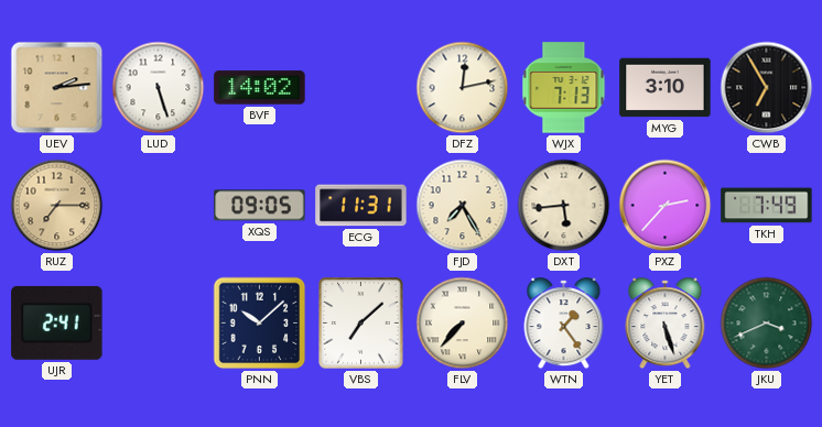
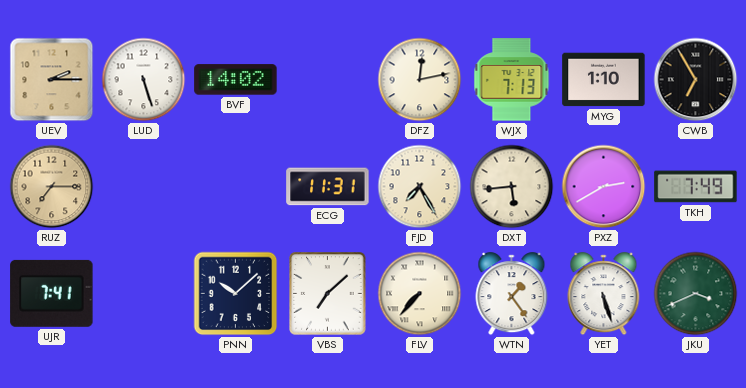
UEV: 2:14 -> 2:15 (52, 80)
MYG: 3:10 -> 1:10 (604, 80)
XQS: 09:05 -> none (260, 206)
PXZ: 2:37 -> 2:40 (604, 187)
UJR: 2:41 -> 7:41 (52, 293)
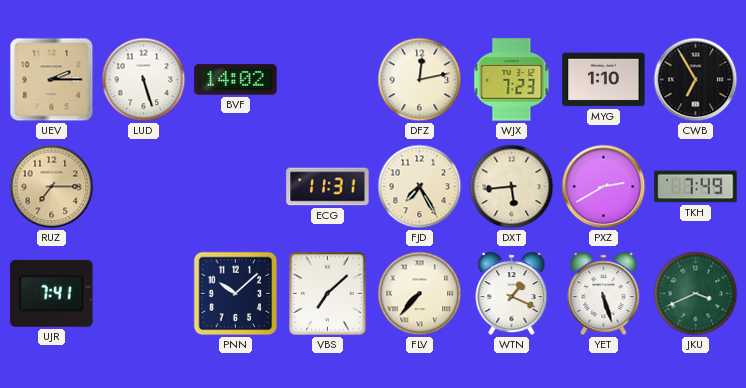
WJX: 7:13 -> 7:23 (512, 80)
WTN: 1:24 -> 1:19 (512, 294)
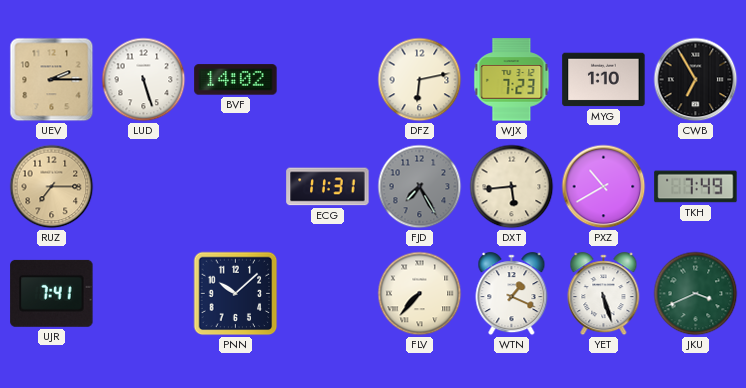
DFZ: 12:13 -> 6:13 (420, 80)
FJD dial: cream -> grey (420, 187)
PXZ: 2:40 -> 10:40 (604, 187)
VBS: 7:08 -> none (328, 294)
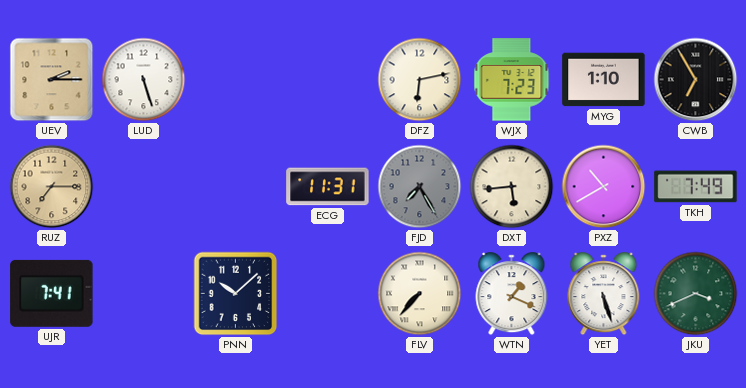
BVF: 14:02 -> none (236, 80)
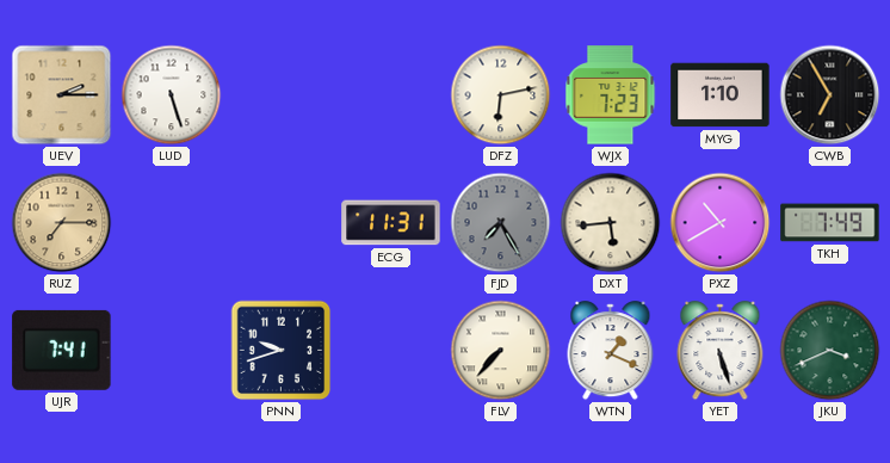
PNN: 10:08 -> 9:42 (282, 351)
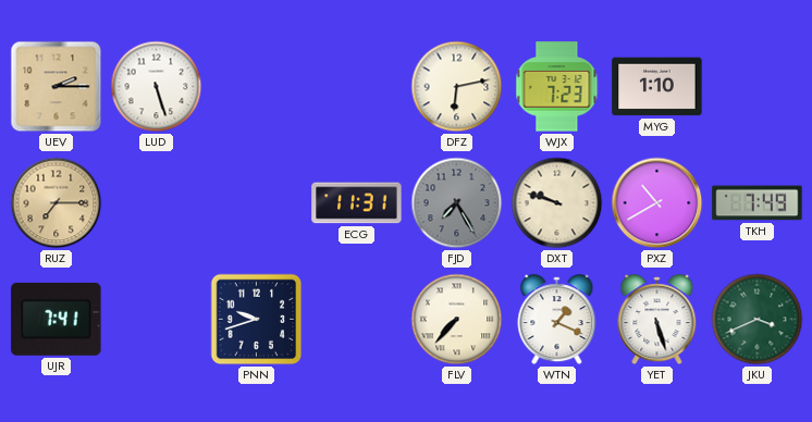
CWB: 6:55 -> none (830, 95)
DXT: 5:44 -> 9:48 (557, 203)
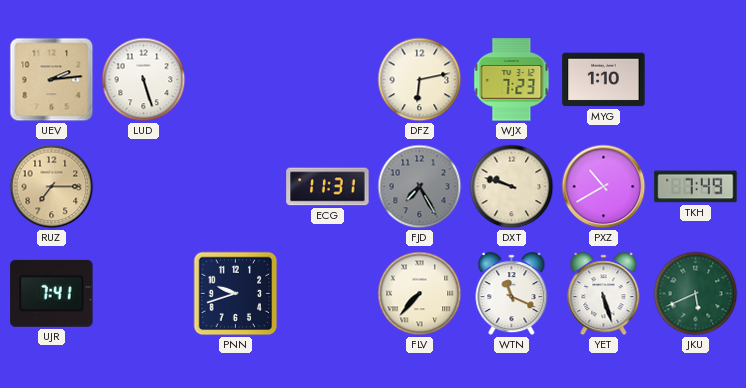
UEV: 2:15 -> 2:14 (52, 80)
WTN: 1:19 -> 11:19 (512, 294)
JKU: 3:41 -> 5:41 (696, 294)
